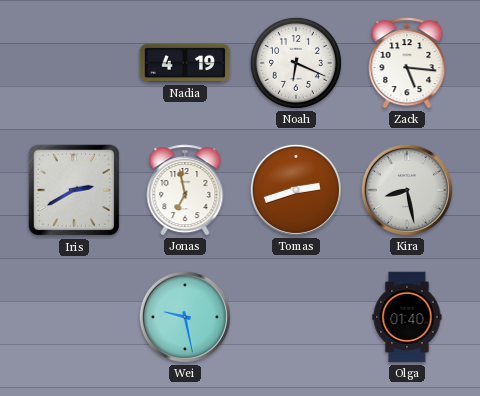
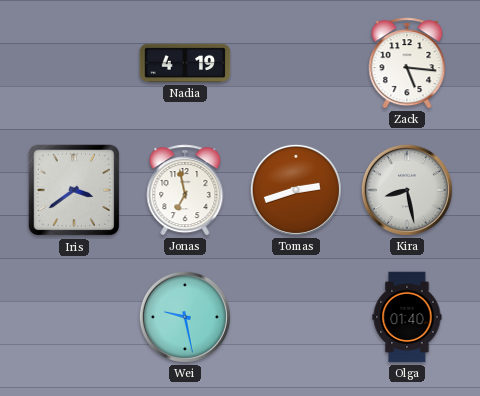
Noah: 6:19 -> none (296, 63)
Iris: 2:40 -> 3:39 (74, 190)
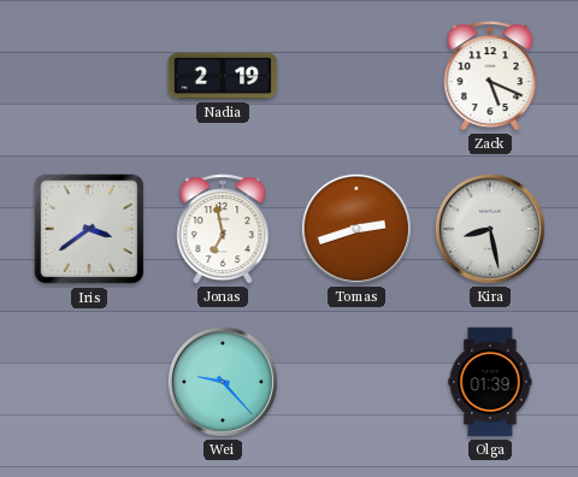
Nadia: 4:19 -> 2:19 (223, 76)
Zack: 5:16 -> 5:19 (490, 76)
Wei: 9:28 -> 9:23 (223, 382)
Olga: 01:40 -> 01:39 (490, 382)
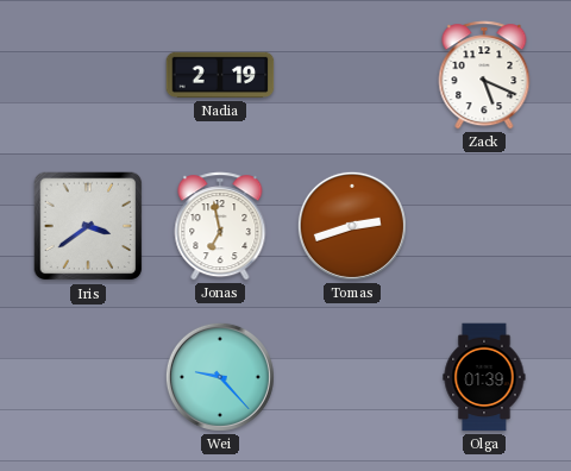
Kira: 8:28 -> none (490, 229)
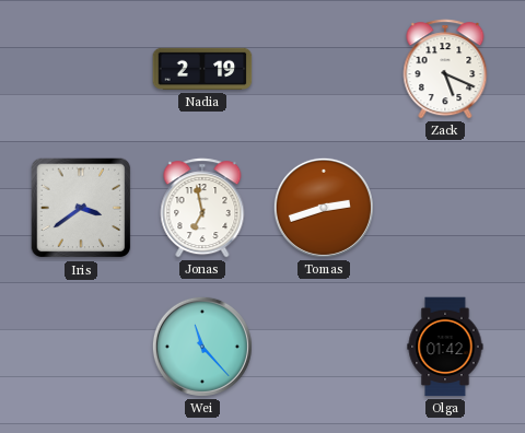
Wei: 9:23 -> 11:23 (202, 347)
Olga: 01:39 -> 01:42 (445, 347)
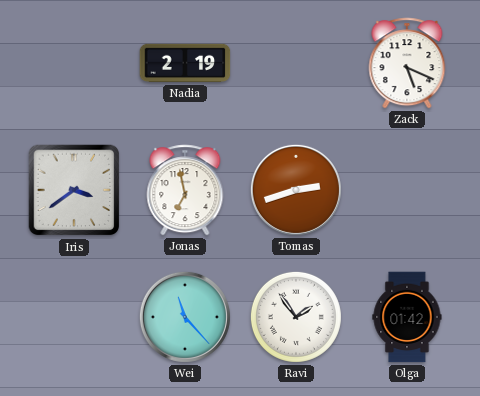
Ravi: none -> 1:54 (296, 317)
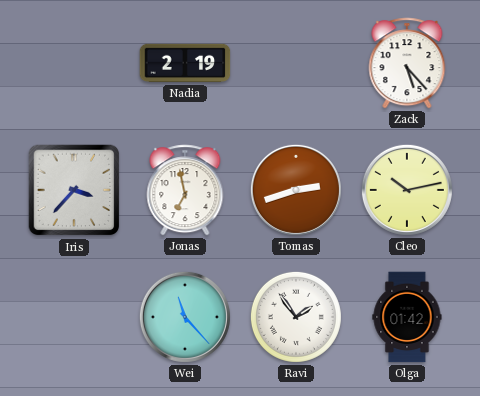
Zack: 5:19 -> 5:23 (407, 63)
Iris: 3:39 -> 3:37 (74, 190)
Cleo: none -> 10:13 (407, 190)
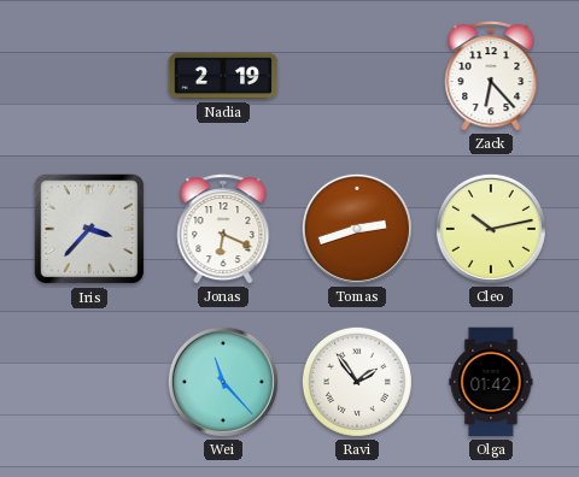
Zack: 5:23 -> 6:23 (491, 76)
Jonas: 6:58 -> 6:19 (223, 229)
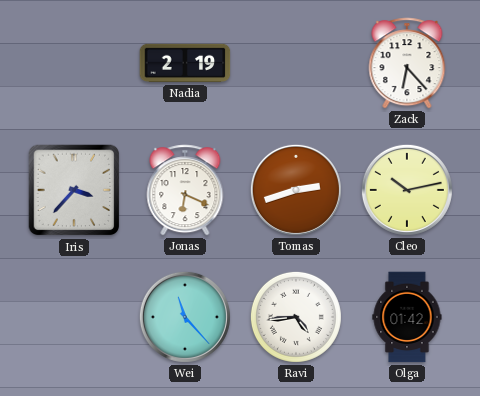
Ravi: 1:54 -> 4:44 (296, 317)
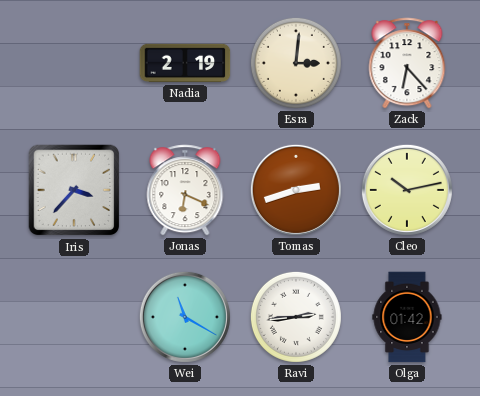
Esra: none -> 3:01 (296, 63)
Wei: 11:23 -> 11:20 (185, 317)
Ravi: 4:44 -> 2:44 (296, 317)
